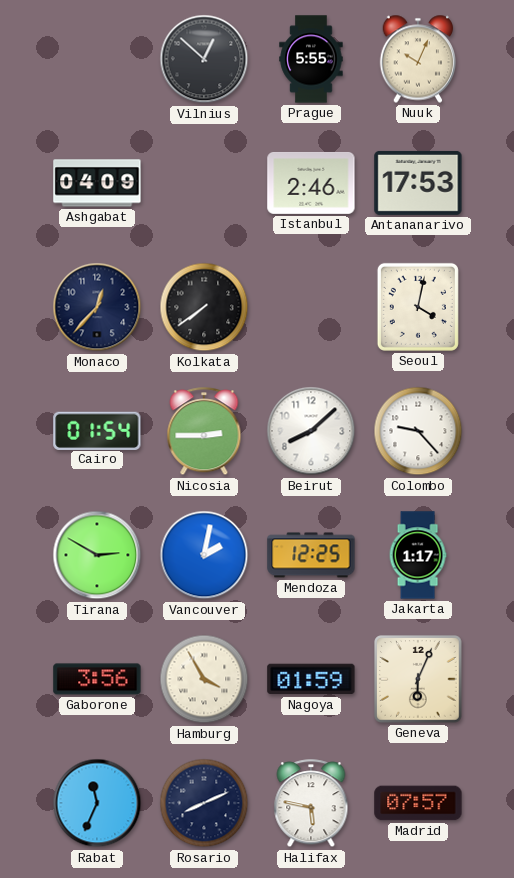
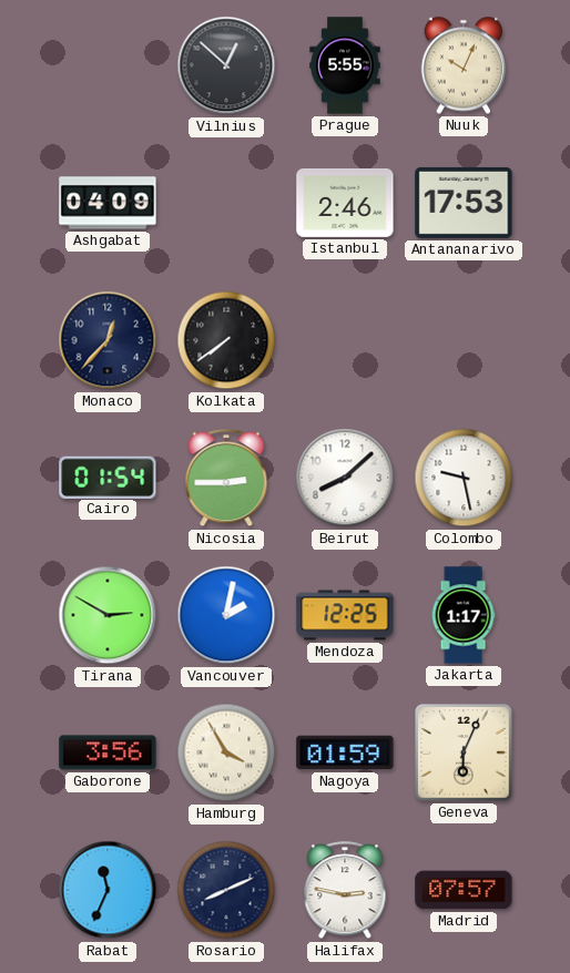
Seoul: 4:02 -> none (418, 307)
Colombo: 9:23 -> 9:28 (464, 478)
Halifax: 5:47 -> 2:47 (345, 891)
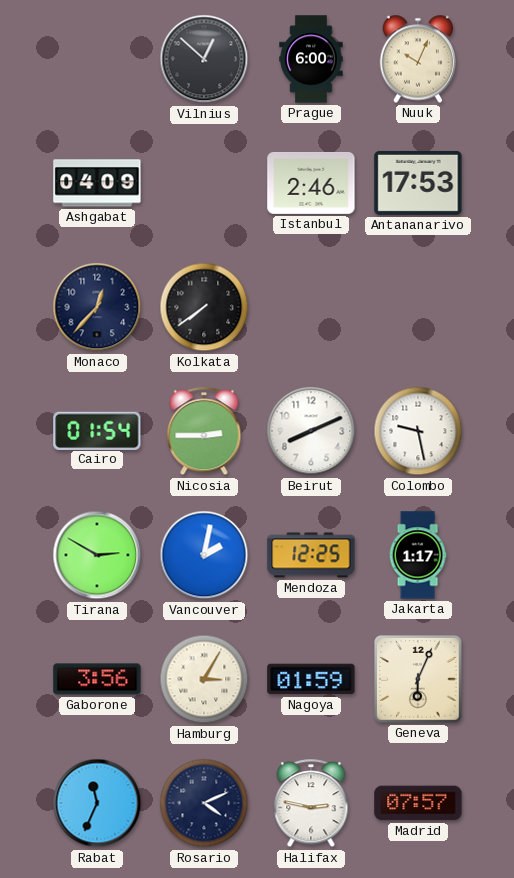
Prague: 5:55 -> 6:00 (311, 59)
Beirut: 8:08 -> 8:11 (311, 431)
Hamburg: 3:55 -> 3:05 (204, 679)
Rosario: 8:11 -> 4:11 (204, 803)
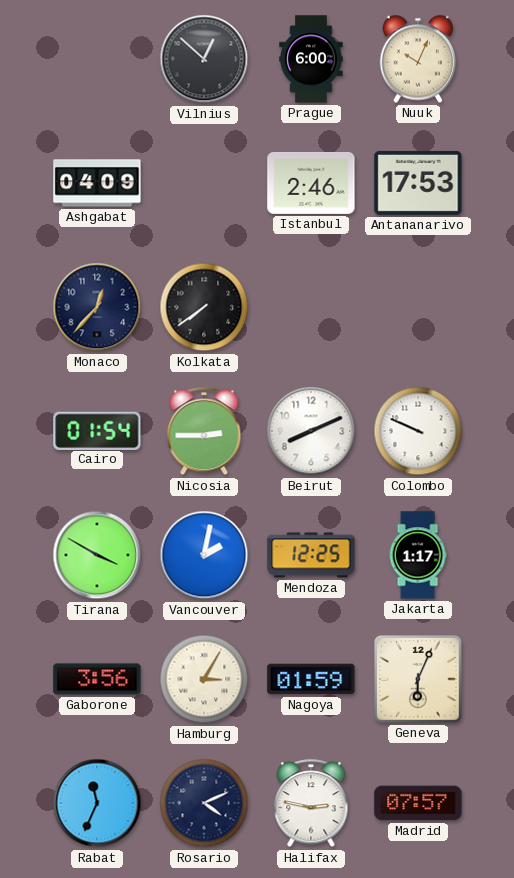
Colombo: 9:28 -> 9:49 (418, 431)
Tirana: 2:50 -> 3:50 (97, 555)
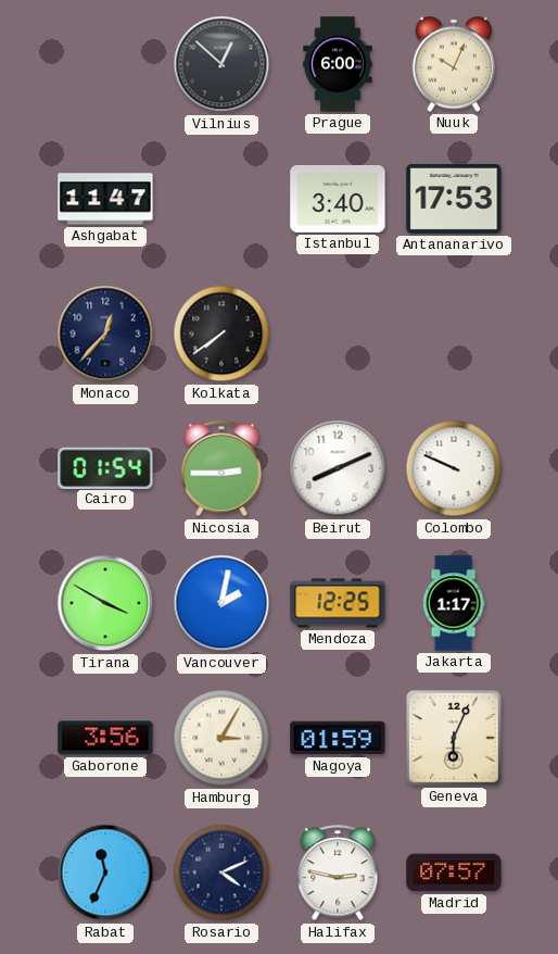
Ashgabat: 04:09 -> 11:47 (105, 199)
Istanbul: 2:46 -> 3:40 (338, 199)
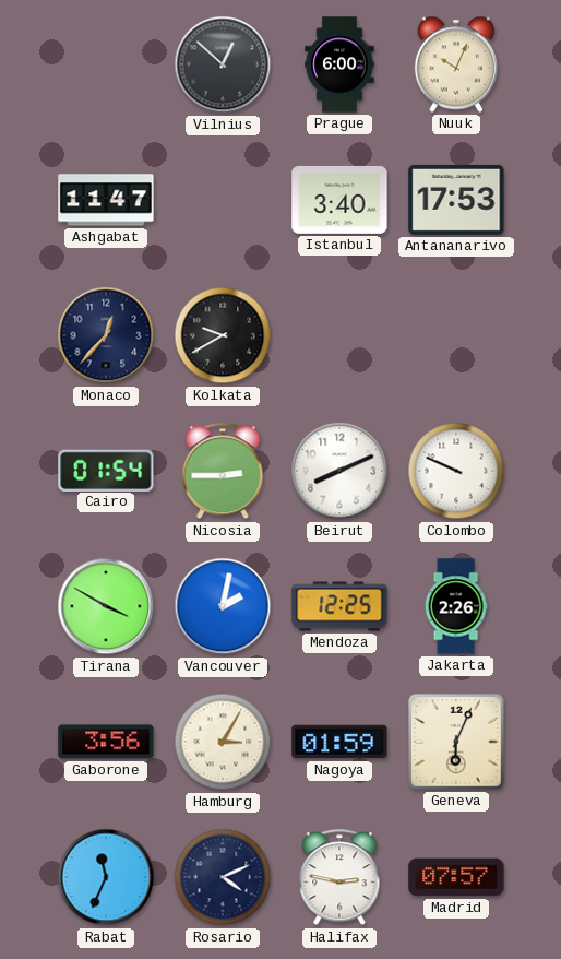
Kolkata: 7:39 -> 9:40 (223, 335)
Jakarta: 1:17 -> 2:26 (456, 606)
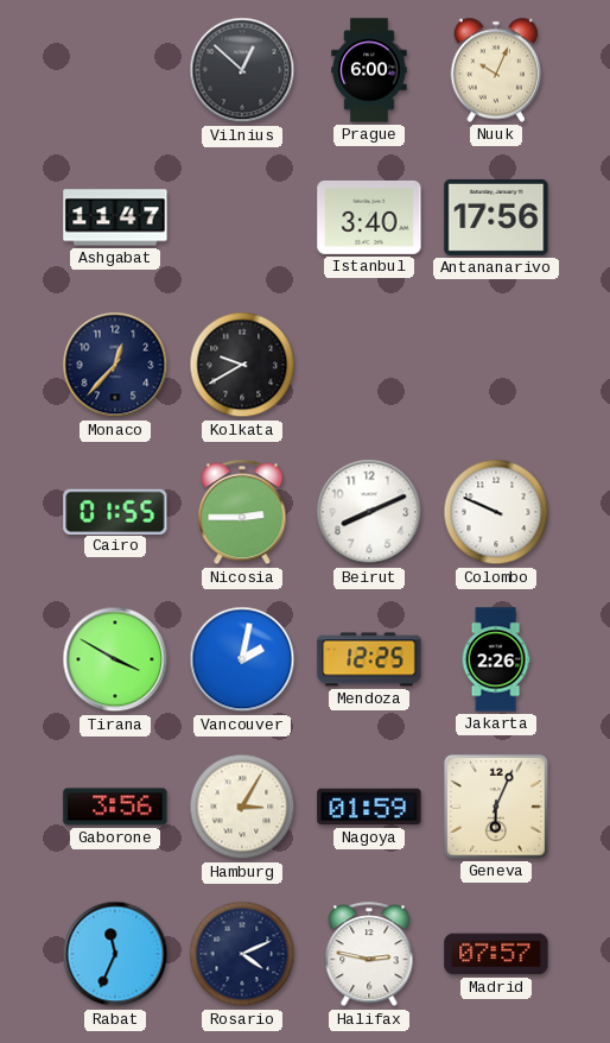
Antananarivo: 17:53 -> 17:56 (496, 217)
Cairo: 01:54 -> 01:55 (115, 511)
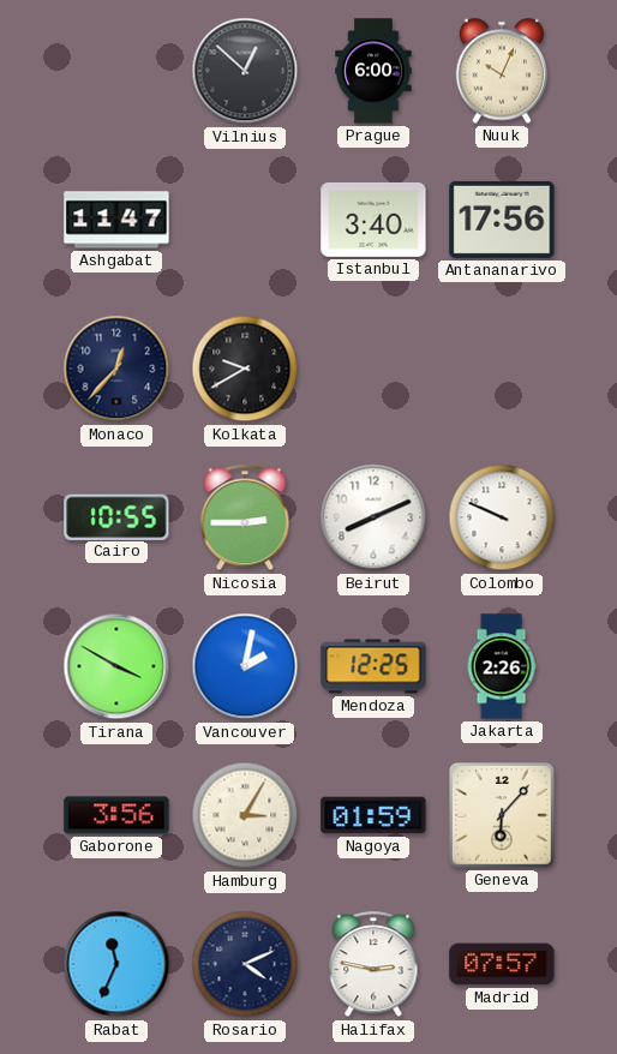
Cairo: 01:55 -> 10:55 (116, 516)
Geneva: 6:04 -> 6:07 (502, 815)
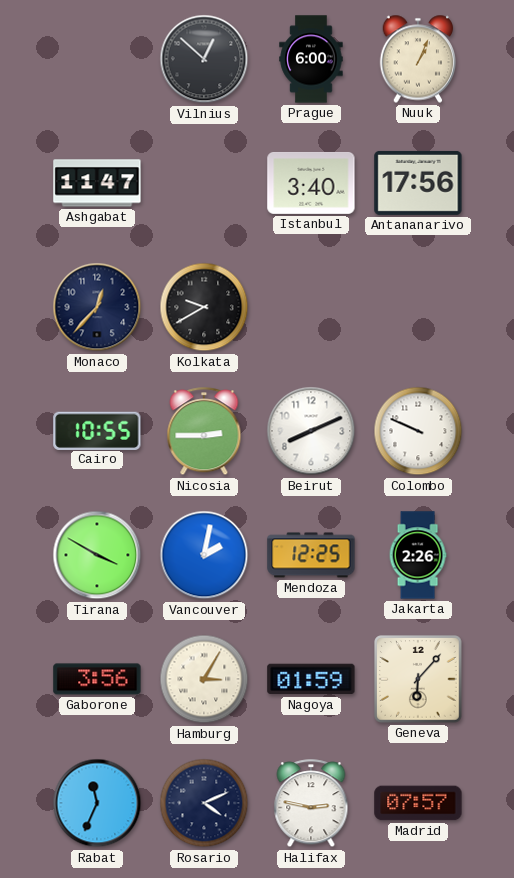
Nuuk: 10:04 -> 1:04 (418, 59)
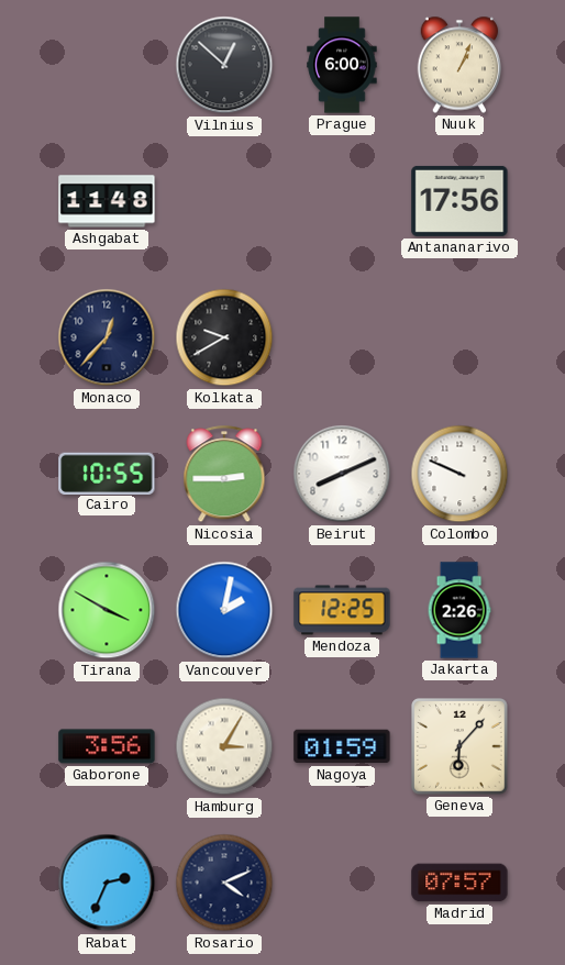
Ashgabat: 11:47 -> 11:48 (107, 201)
Istanbul: 3:40 -> none (311, 183)
Rabat: 11:34 -> 2:34 (107, 883)
Halifax: 2:47 -> none (311, 804)
